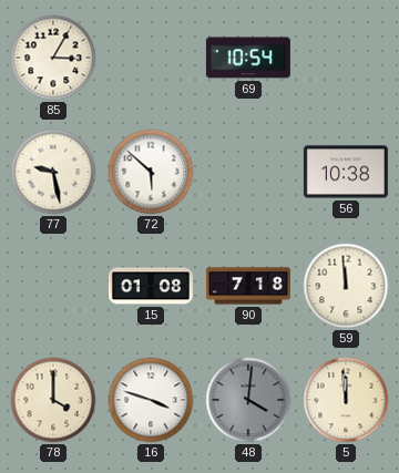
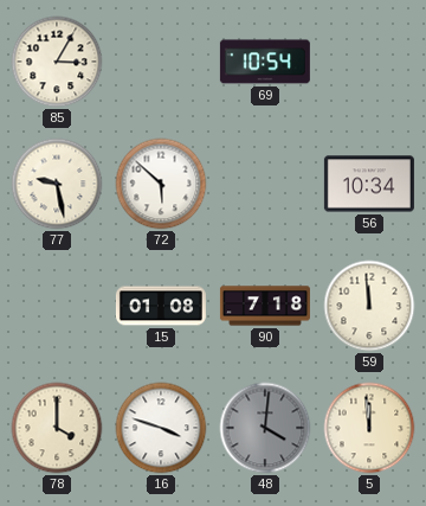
56: 10:38 -> 10:34 (369, 184)
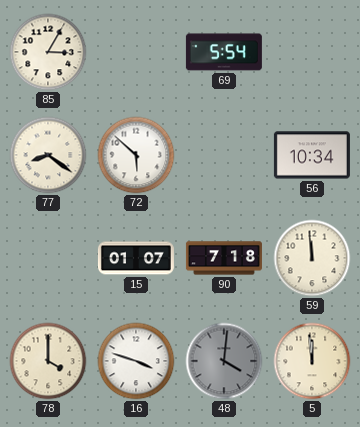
69: 10:54 -> 5:54 (224, 52)
77: 9:28 -> 8:21 (48, 155)
15: 01:08 -> 01:07 (136, 258)
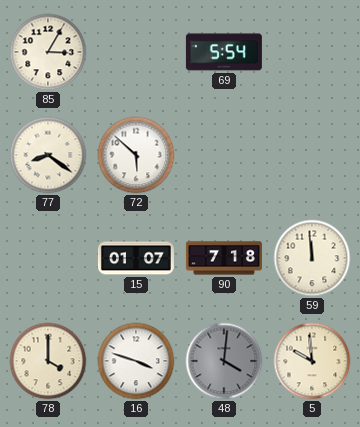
56: 10:34 -> none (312, 155)
5: 11:59 -> 9:59 (312, 361)
